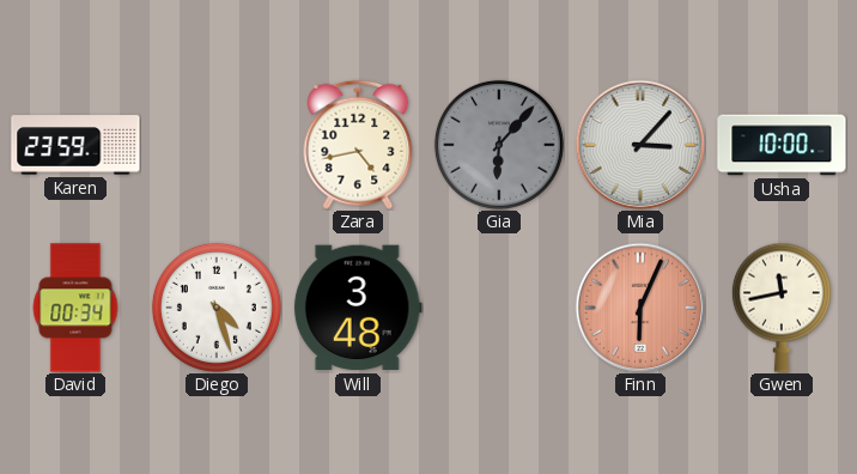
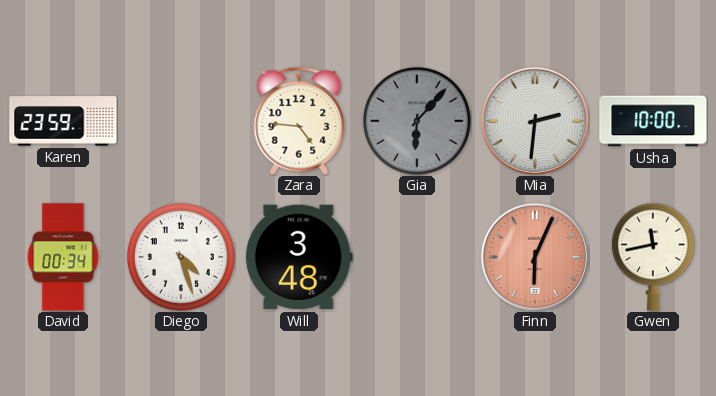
Zara: 4:43 -> 4:46 (299, 121)
Mia: 3:07 -> 2:31 (535, 121)
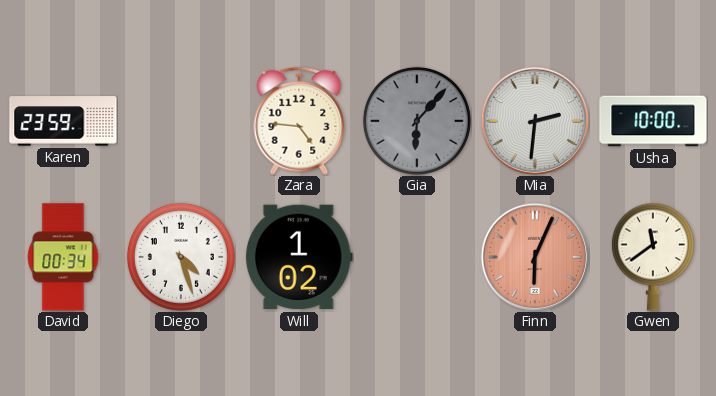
Will: 3:48 -> 1:02 (299, 257)
Gwen: 11:43 -> 11:39 (653, 257)
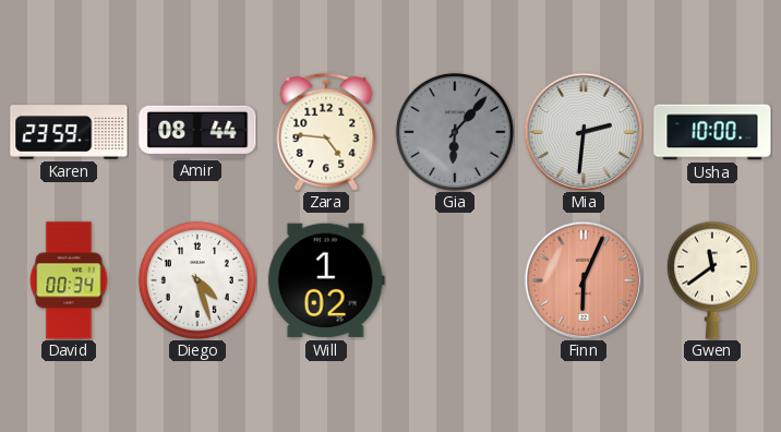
Amir: none -> 08:44 (197, 132)
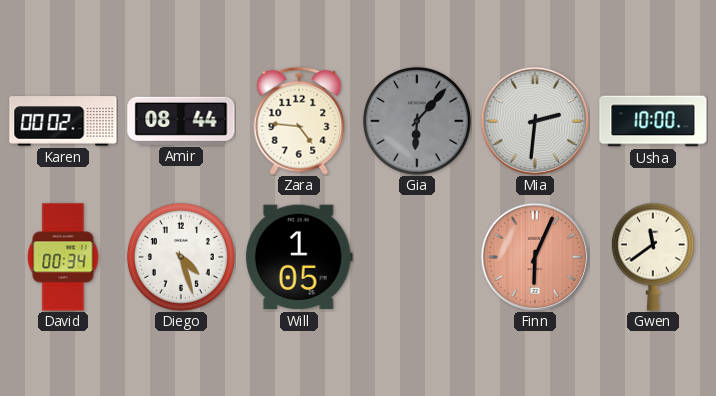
Karen: 23:59 -> 00:02 (63, 121)
Will: 1:02 -> 1:05 (299, 257)
